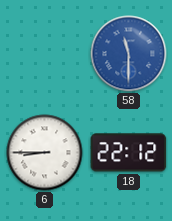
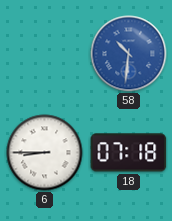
58: 11:30 -> 10:31 (129, 54)
18: 22:12 -> 07:18 (129, 153)
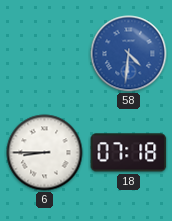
58: 10:31 -> 4:31 (129, 54)
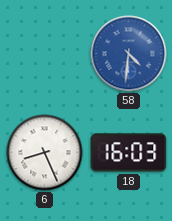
6: 8:45 -> 8:26 (45, 153)
18: 07:18 -> 16:03 (129, 153)
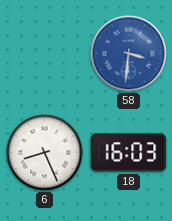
58: 4:31 -> 3:31 (129, 54)
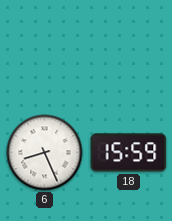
58: 3:31 -> none (129, 54)
18: 16:03 -> 15:59 (129, 153)
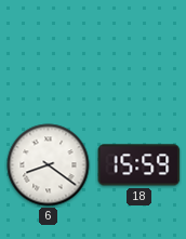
6: 8:26 -> 8:21 (49, 165)
